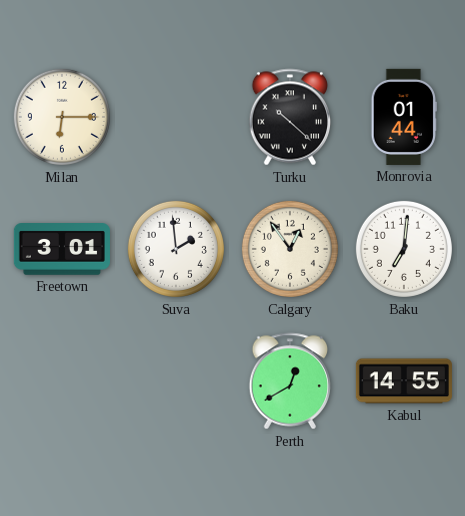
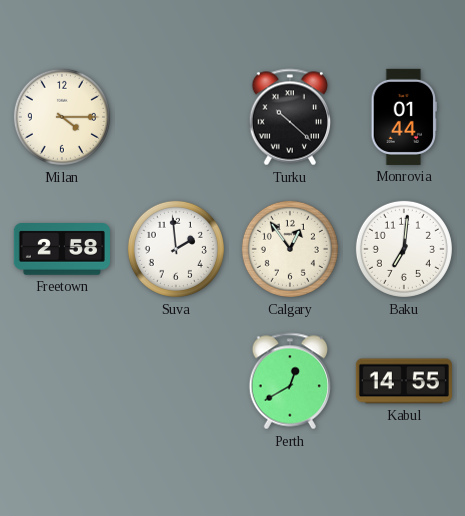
Milan: 6:15 -> 4:15 (62, 117)
Freetown: 3:01 -> 2:58 (62, 250)
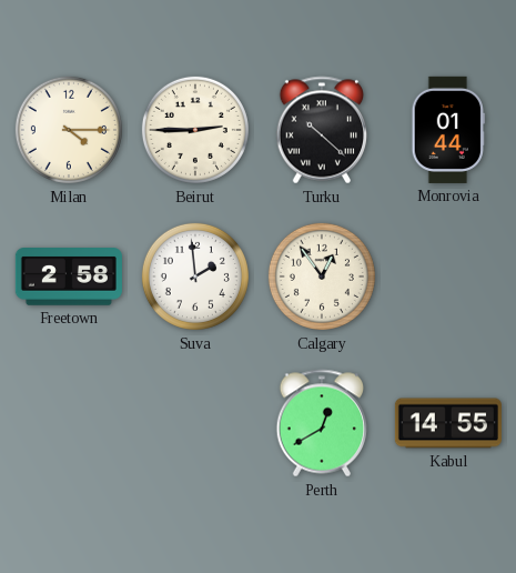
Beirut: none -> 2:45 (195, 130)
Baku: 7:01 -> none (404, 249)
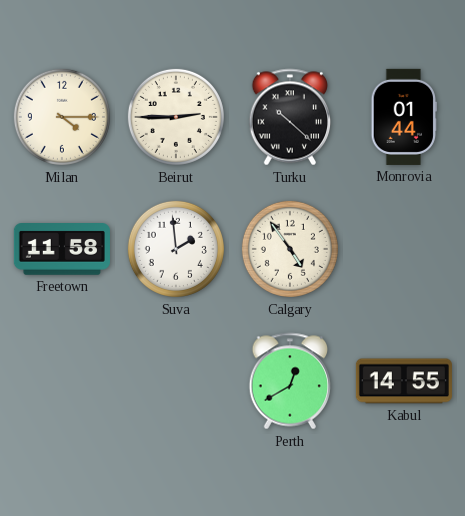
Freetown: 2:58 -> 11:58 (62, 250)
Calgary: 12:54 -> 4:54 (290, 249)
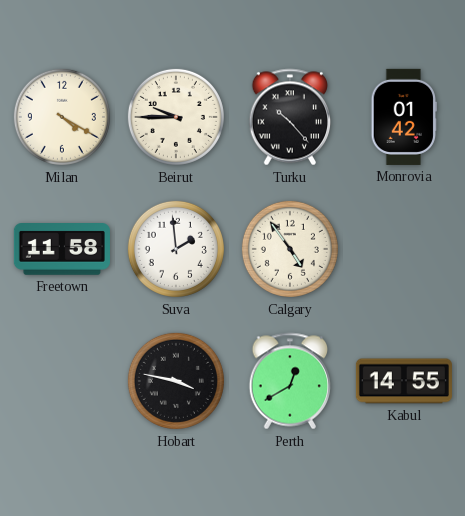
Milan: 4:15 -> 4:20 (62, 117)
Beirut: 2:45 -> 9:45 (176, 117)
Turku: 10:22 -> 10:23 (289, 117)
Monrovia: 01:44 -> 01:42 (403, 117)
Hobart: none -> 3:47 (176, 381)
